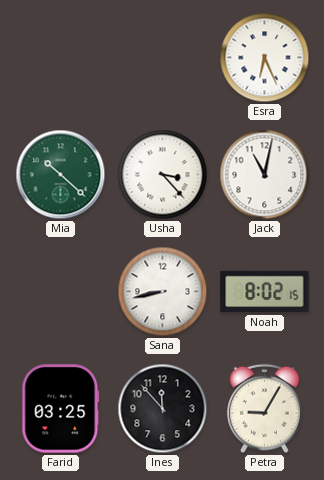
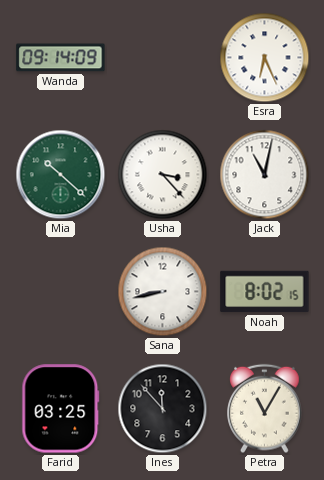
Wanda: none -> 09:14 (61, 58)
Petra: 9:05 -> 11:05 (265, 409)
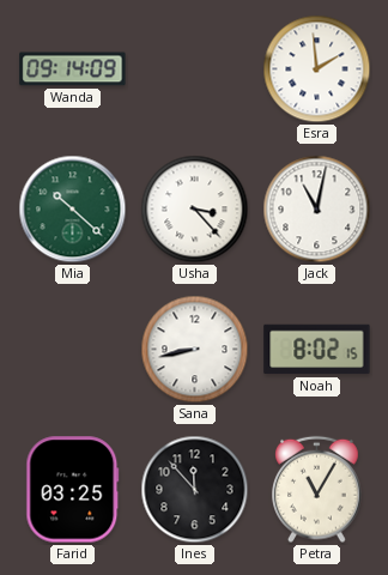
Esra: 6:26 -> 1:59 (317, 69)
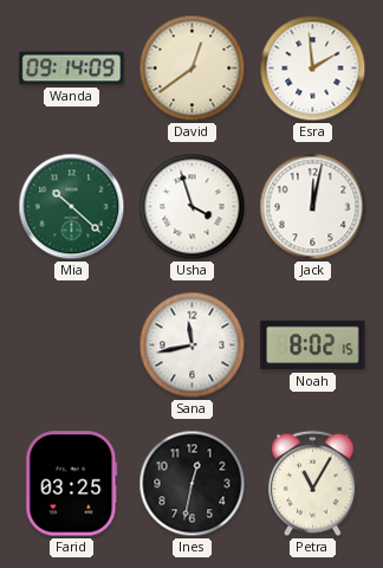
David: none -> 12:39 (193, 69)
Usha: 3:23 -> 3:57 (193, 207)
Jack: 11:02 -> 12:02 (313, 207)
Sana: 8:43 -> 11:43 (193, 346)
Ines: 11:53 -> 12:32 (193, 484)
